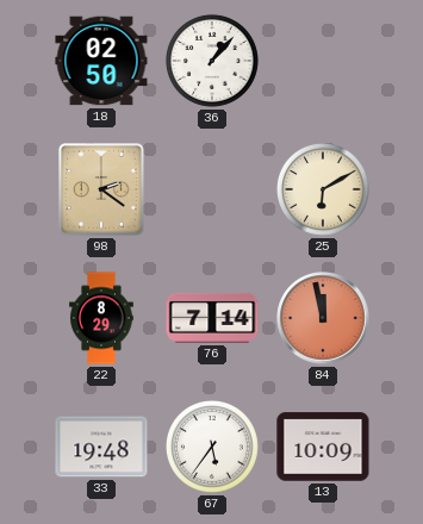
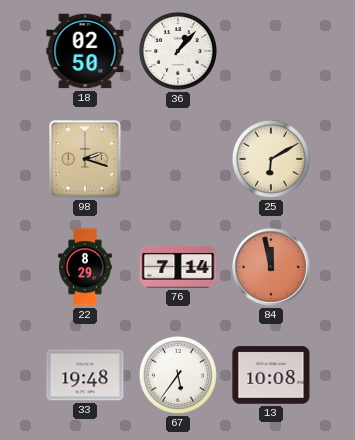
98: 2:21 -> 2:18 (86, 160)
13: 10:09 -> 10:08 (271, 375)
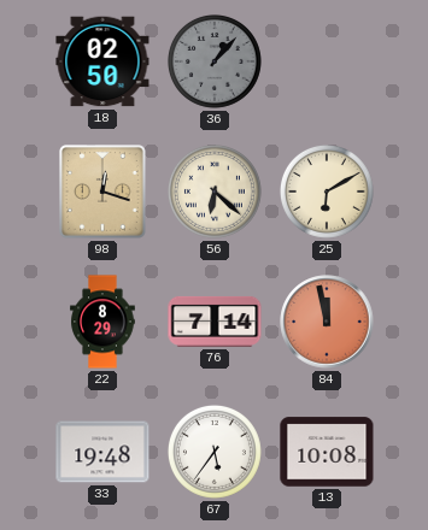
36 dial: white -> grey (215, 61)
98: 2:18 -> 12:18 (104, 193)
56: none -> 6:22 (215, 192)
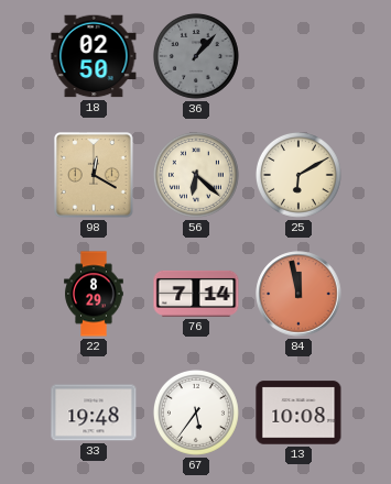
98: 12:18 -> 12:20 (95, 176)
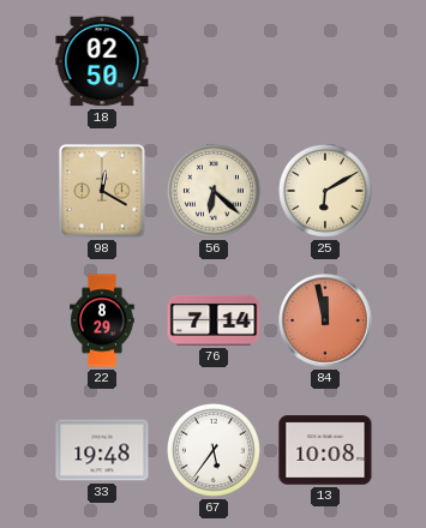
36: 1:07 -> none (196, 56)
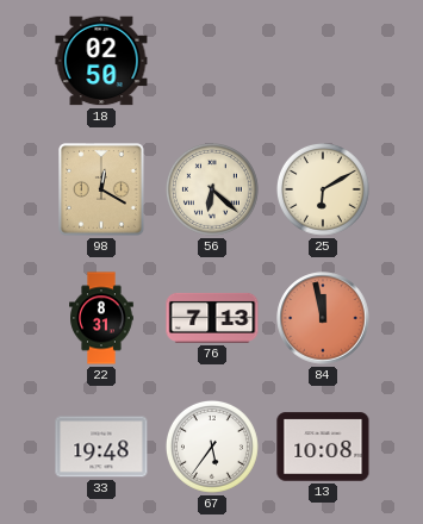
22: 8:29 -> 8:31 (101, 318)
76: 7:14 -> 7:13 (212, 318)
